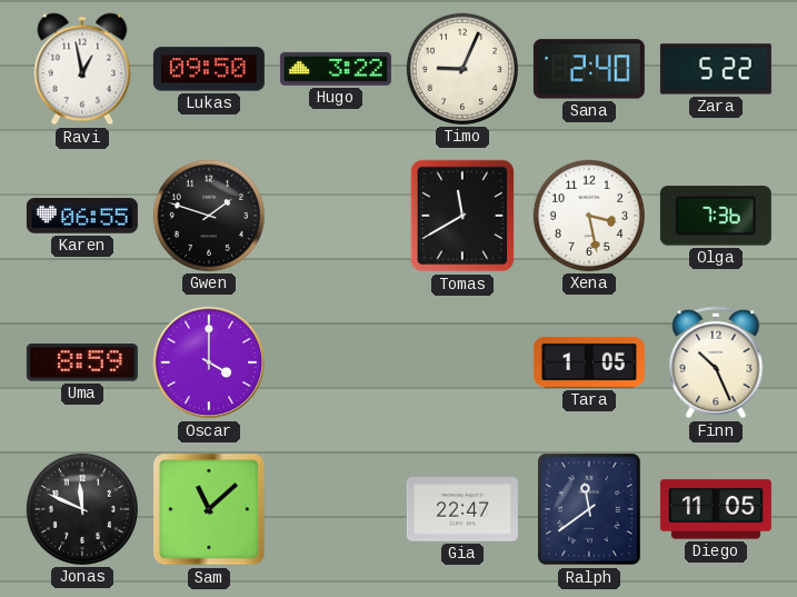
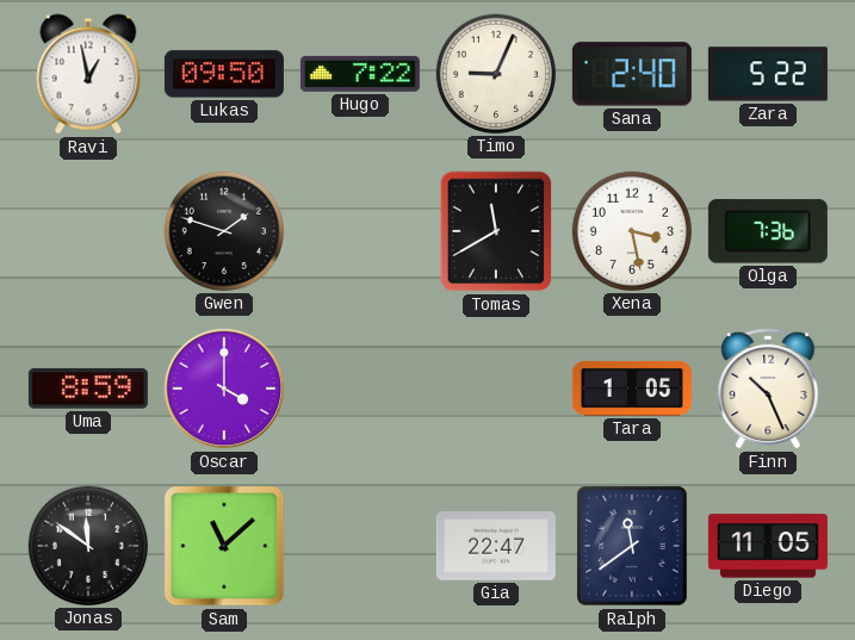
Hugo: 3:22 -> 7:22 (360, 74)
Karen: 06:55 -> none (82, 216)
Jonas: 11:49 -> 11:51 (88, 546)
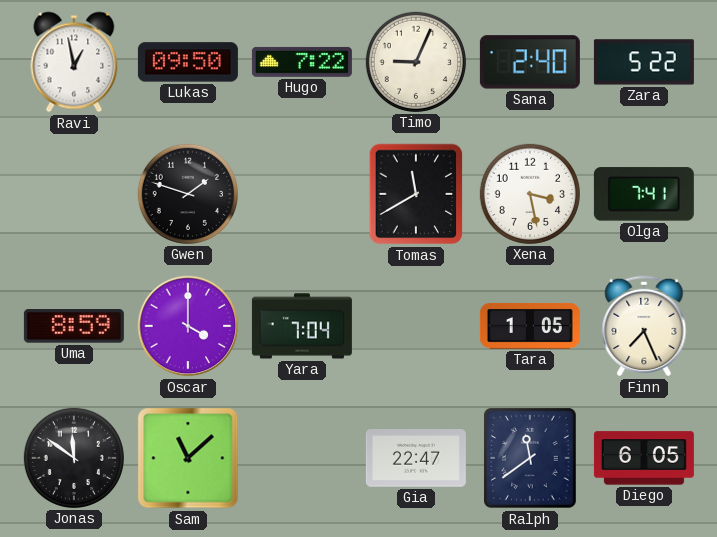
Olga: 7:36 -> 7:41 (644, 194)
Yara: none -> 7:04 (302, 326)
Finn: 10:26 -> 7:26 (644, 326)
Diego: 11:05 -> 6:05 (644, 458)
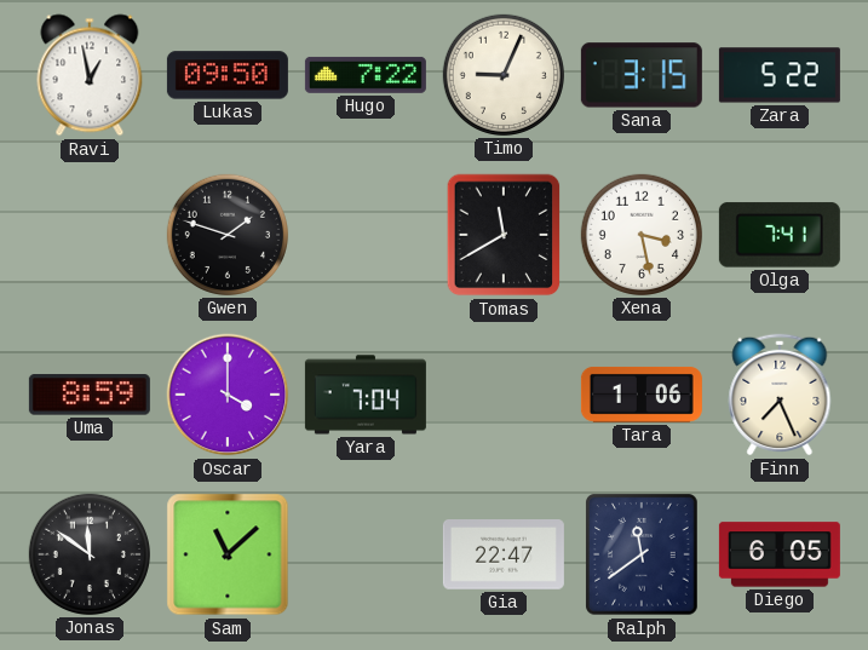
Sana: 2:40 -> 3:15 (642, 75)
Tara: 1:05 -> 1:06 (642, 395)
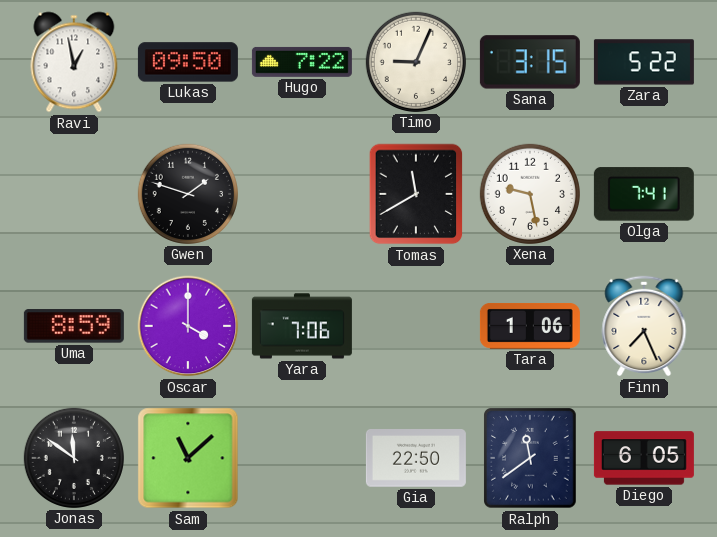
Xena: 3:28 -> 9:28 (530, 194)
Yara: 7:04 -> 7:06 (302, 326)
Gia: 22:47 -> 22:50 (416, 459)
